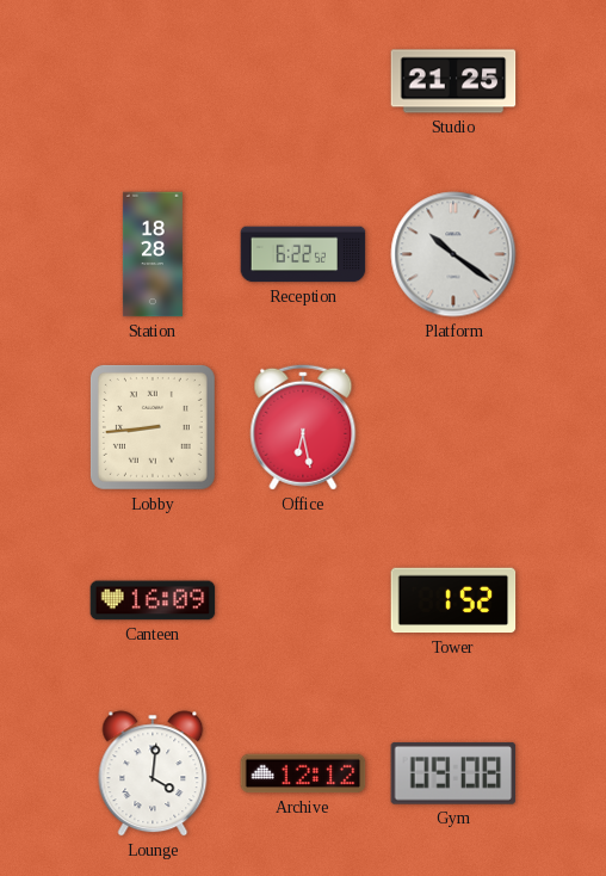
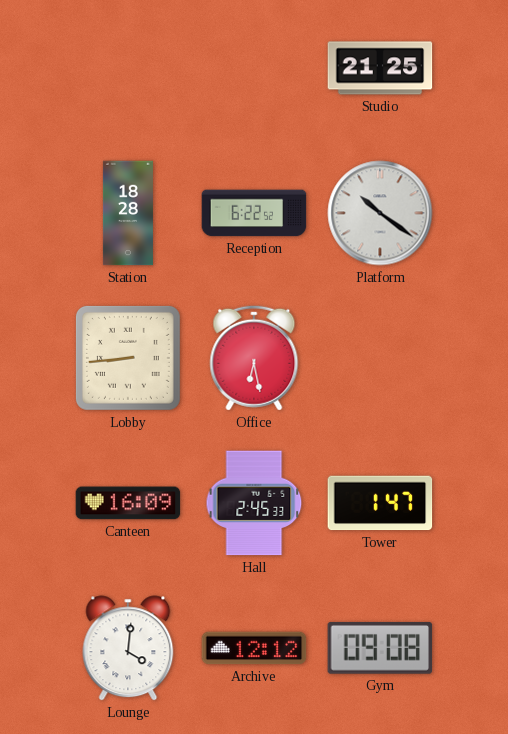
Hall: none -> 2:45 (254, 503)
Tower: 1:52 -> 1:47 (380, 503)
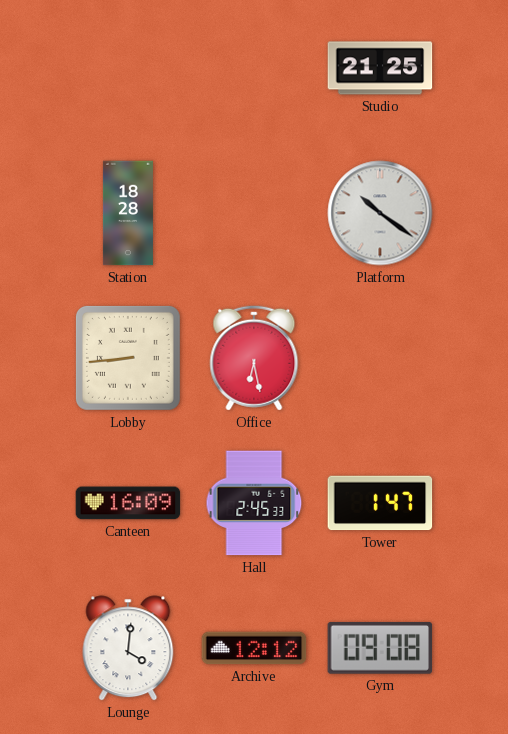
Reception: 6:22 -> none (254, 213)
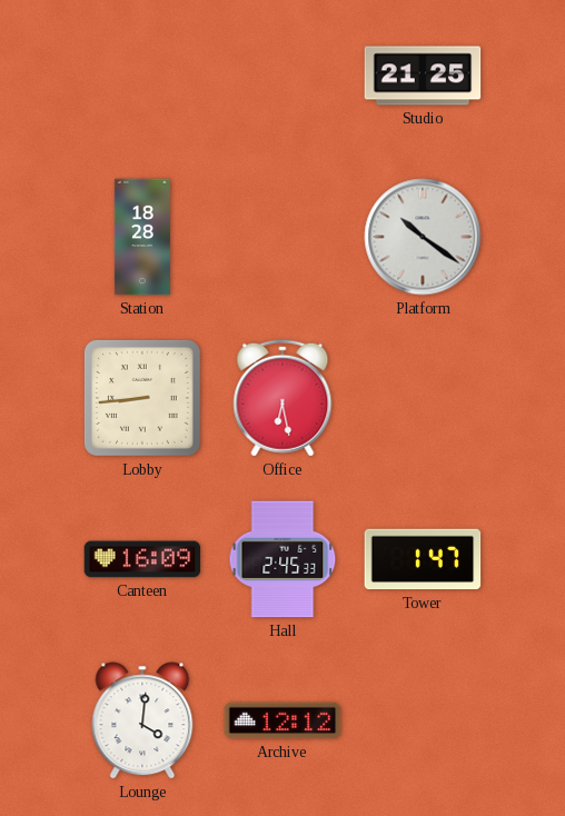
Gym: 09:08 -> none (380, 648)
